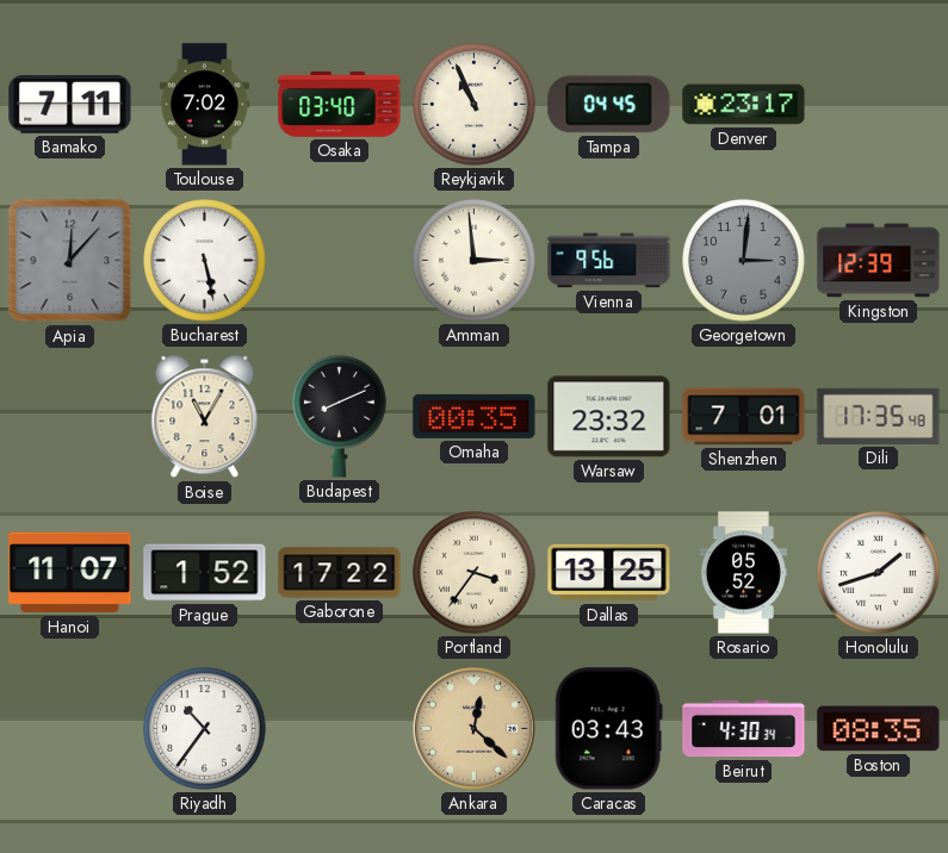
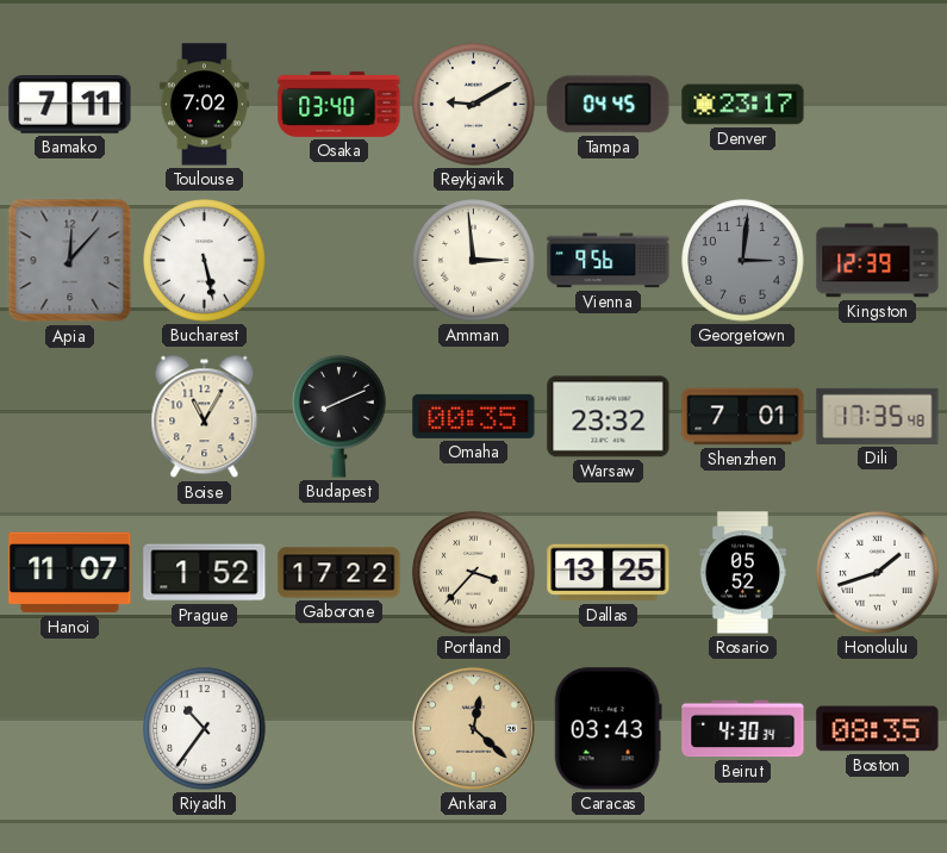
Reykjavik: 10:56 -> 9:10 (474, 105)
Portland: 3:36 -> 3:37 (474, 573)
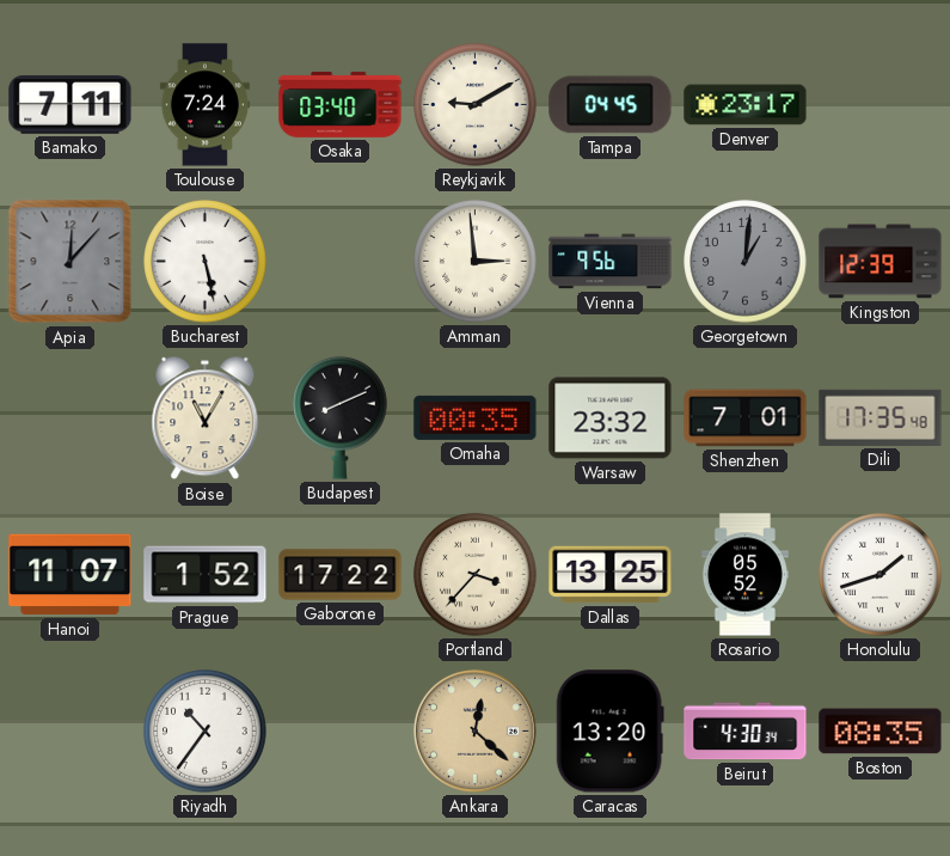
Toulouse: 7:02 -> 7:24 (204, 105)
Georgetown: 3:01 -> 1:01 (746, 262)
Caracas: 03:43 -> 13:20 (609, 732)
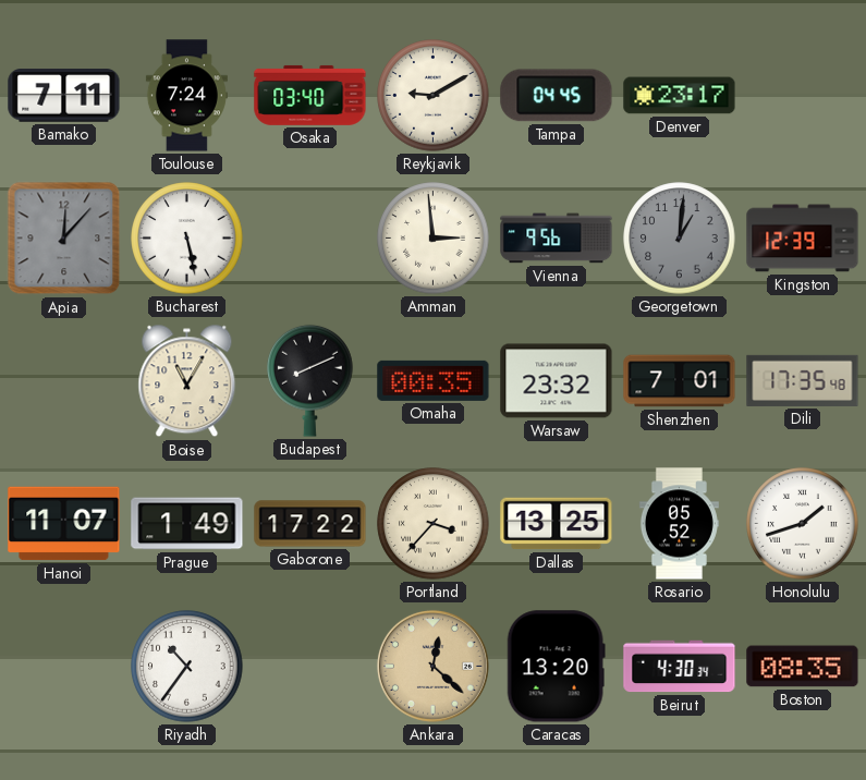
Prague: 1:52 -> 1:49 (187, 524)
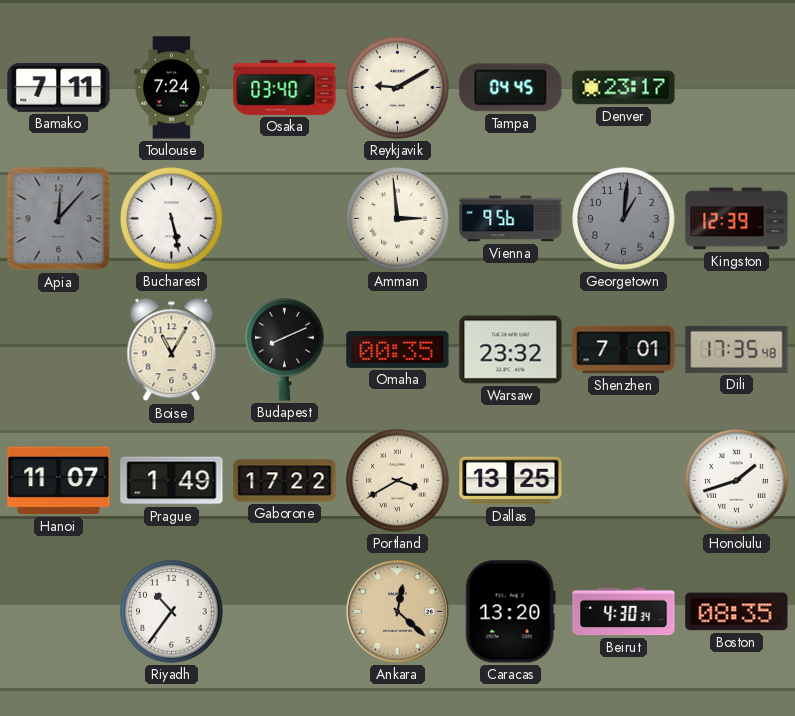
Portland: 3:37 -> 3:40 (398, 481)
Rosario: 05:52 -> none (679, 524)
